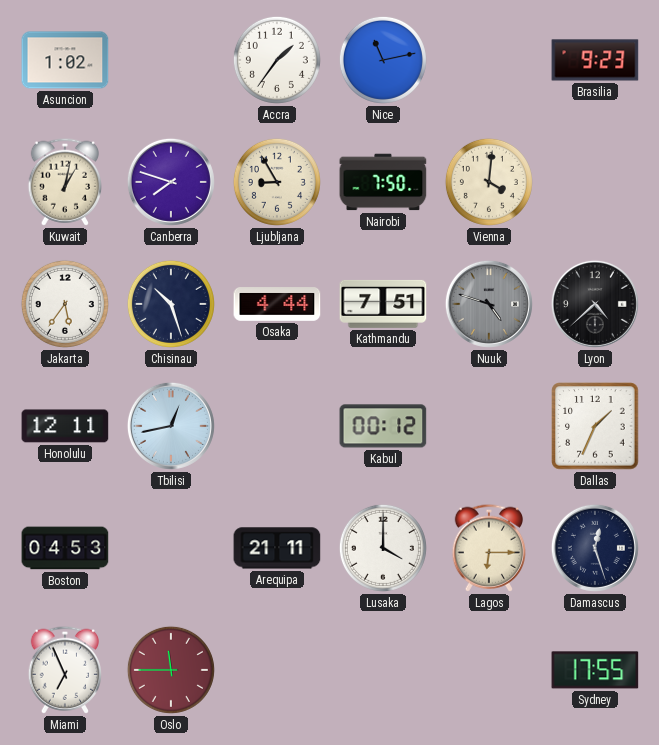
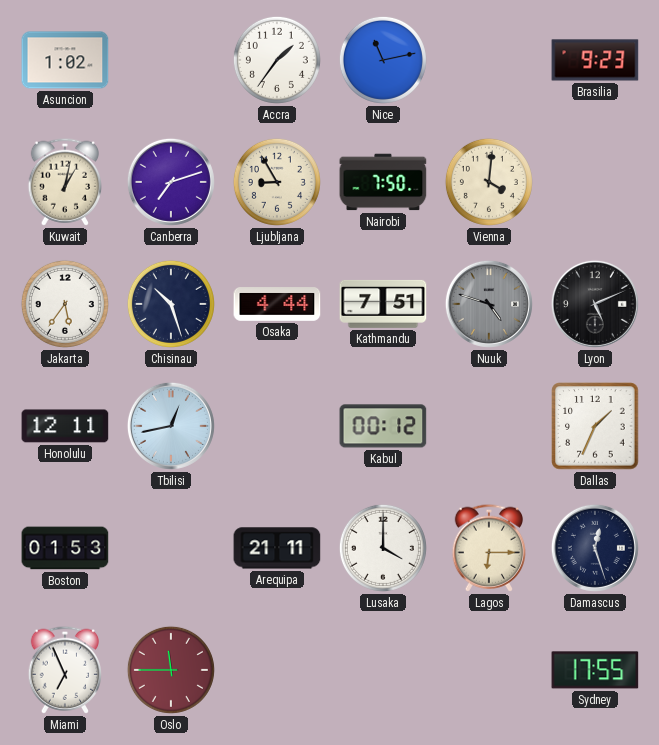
Canberra: 7:48 -> 7:12 (171, 182)
Lyon: 4:38 -> 5:11 (595, 304)
Boston: 04:53 -> 01:53 (65, 548)
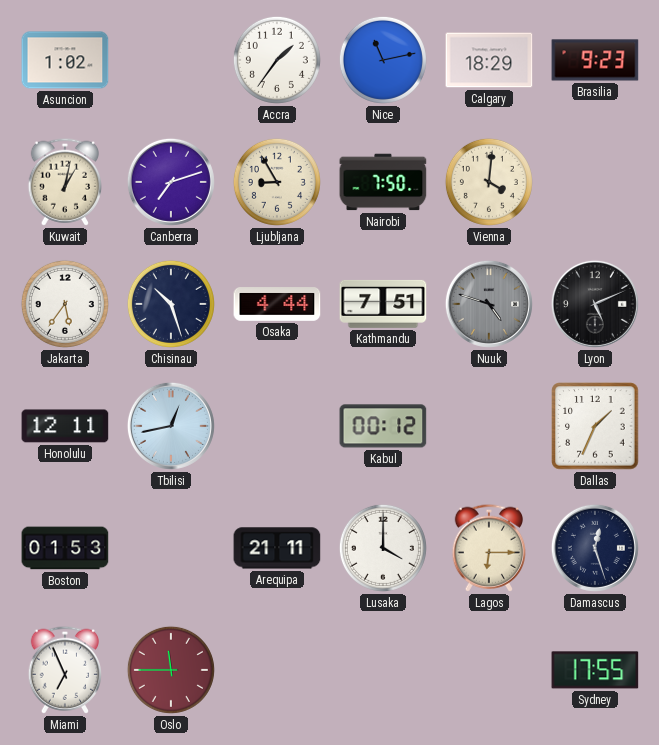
Calgary: none -> 18:29 (489, 60)
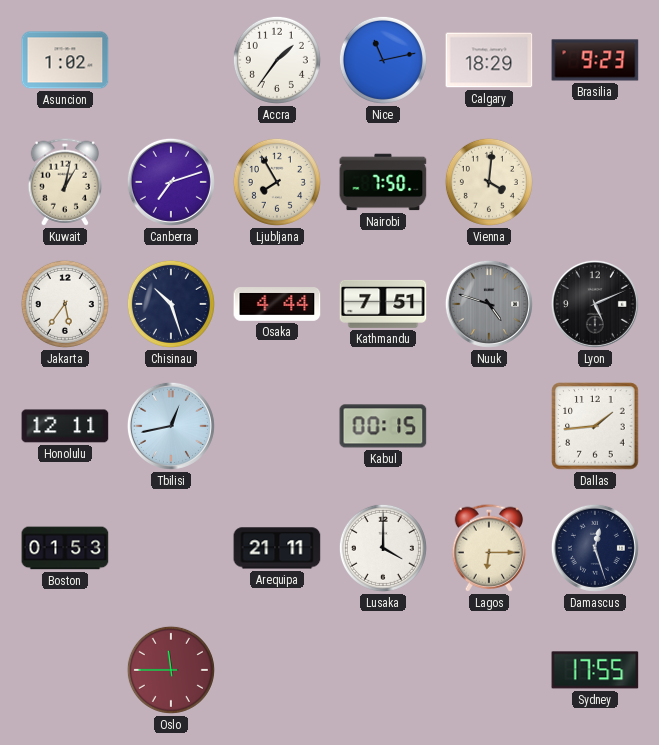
Ljubljana: 8:55 -> 7:55 (277, 182)
Kabul: 00:12 -> 00:15 (383, 426)
Dallas: 1:34 -> 1:44 (595, 426)
Miami: 6:56 -> none (64, 670)
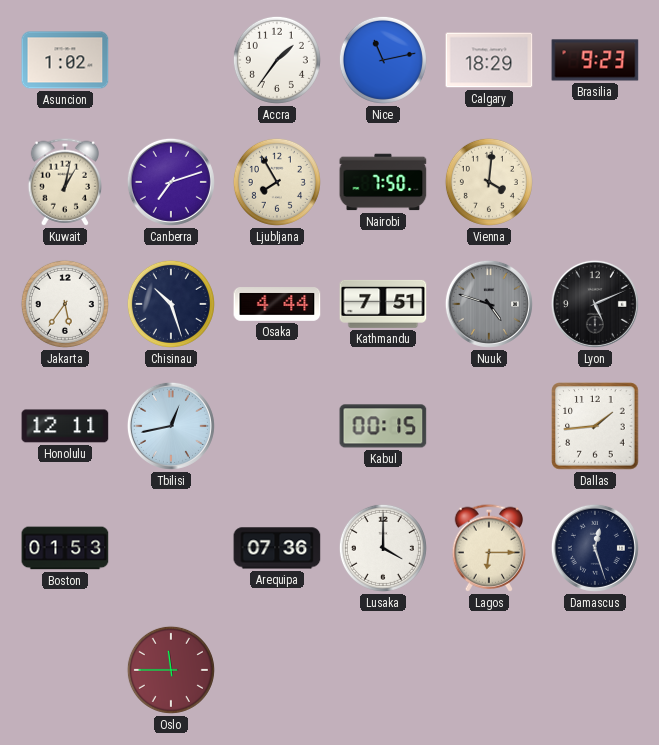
Arequipa: 21:11 -> 07:36 (277, 548)
Sydney: 17:55 -> none (595, 670)
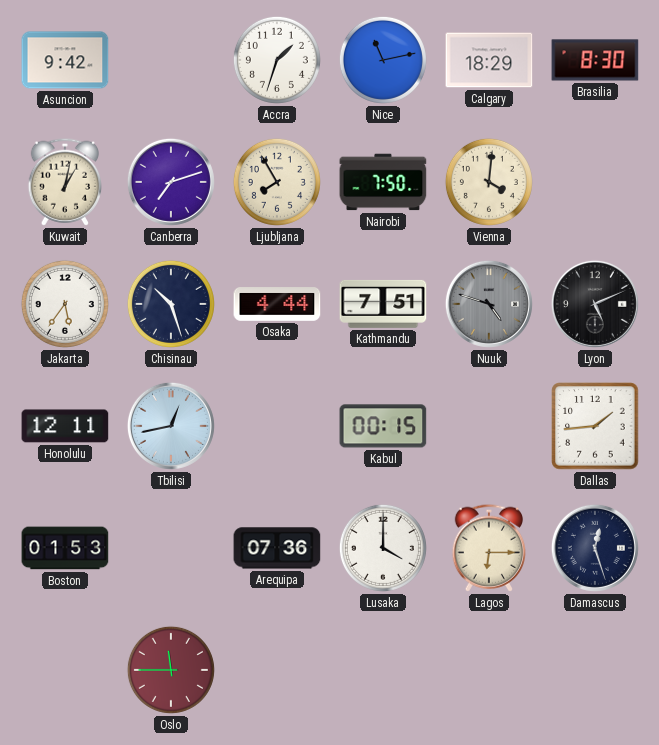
Asuncion: 1:02 -> 9:42 (65, 60)
Accra: 1:36 -> 1:33 (277, 60)
Brasilia: 9:23 -> 8:30 (595, 60)
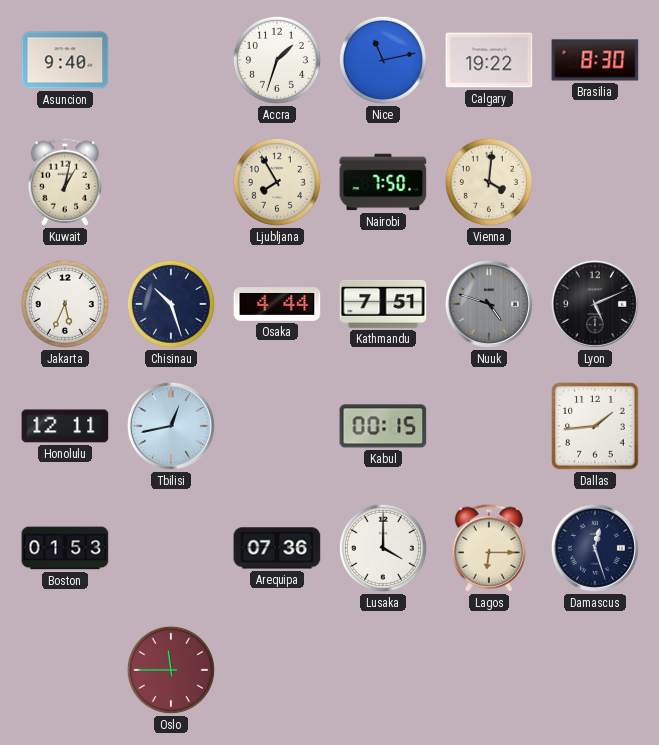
Asuncion: 9:42 -> 9:40 (65, 60)
Calgary: 18:29 -> 19:22 (489, 60)
Canberra: 7:12 -> none (171, 182)
Jakarta: 5:36 -> 5:34 (65, 304)
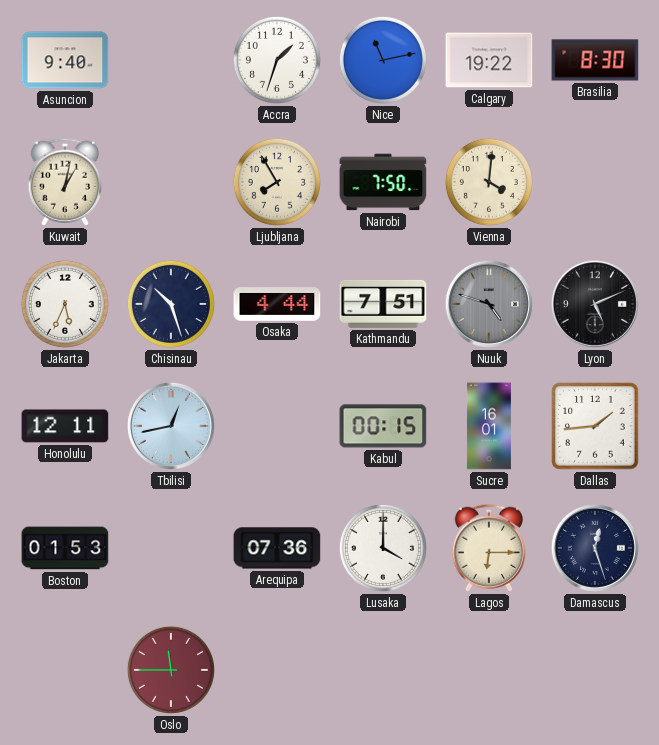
Sucre: none -> 16:01 (489, 426)
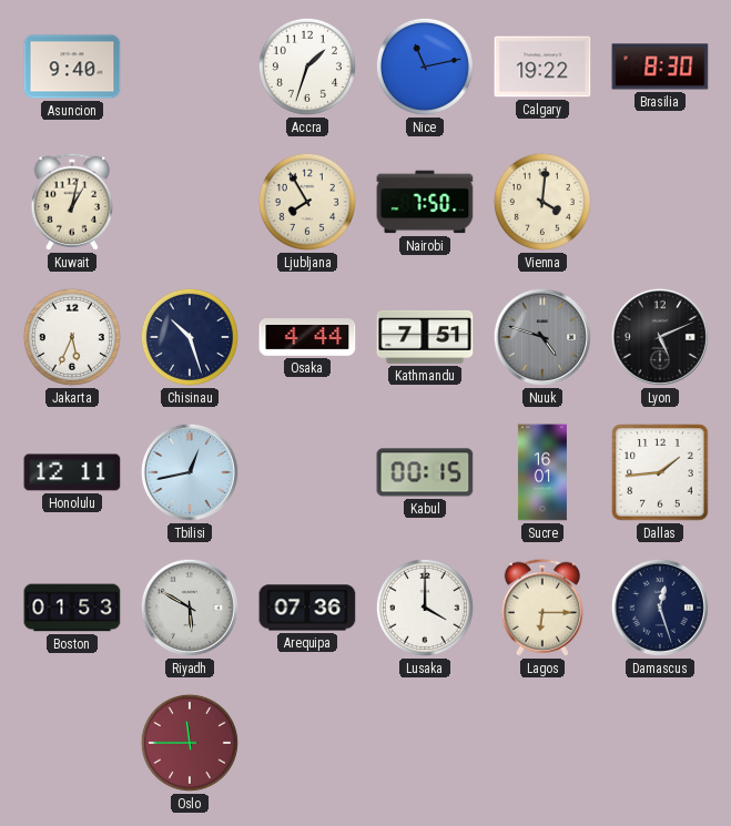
Riyadh: none -> 5:50 (190, 608)
